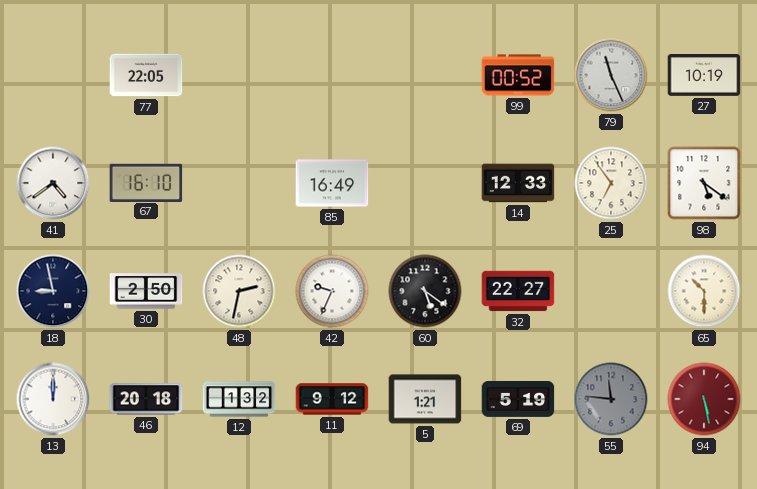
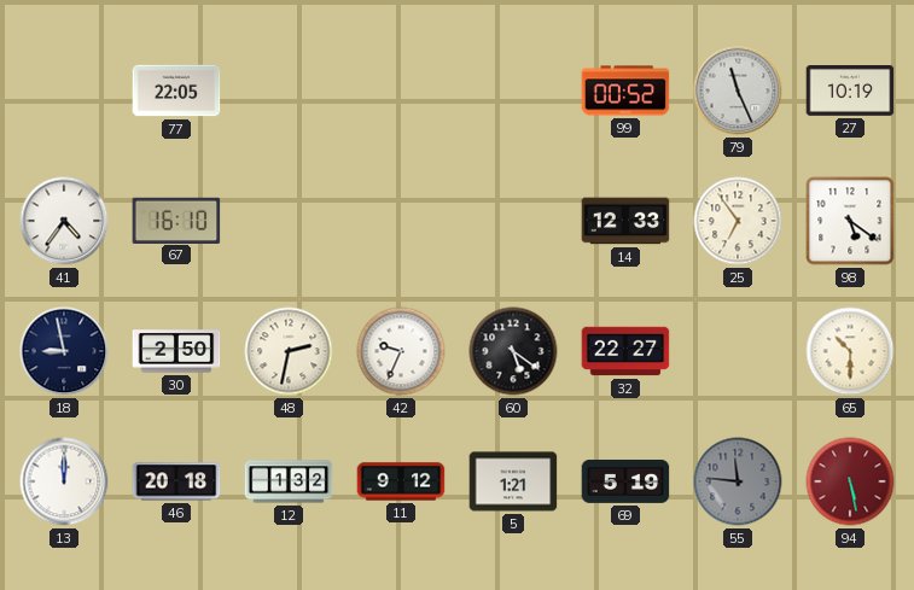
41: 4:39 -> 4:36 (64, 221)
85: 16:49 -> none (332, 183)
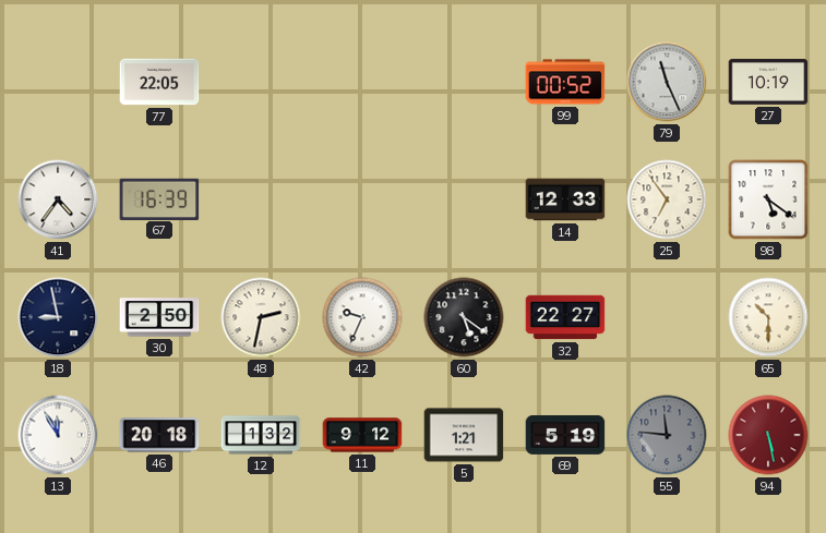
67: 16:10 -> 16:39 (159, 198)
13: 12:00 -> 11:55 (58, 435)
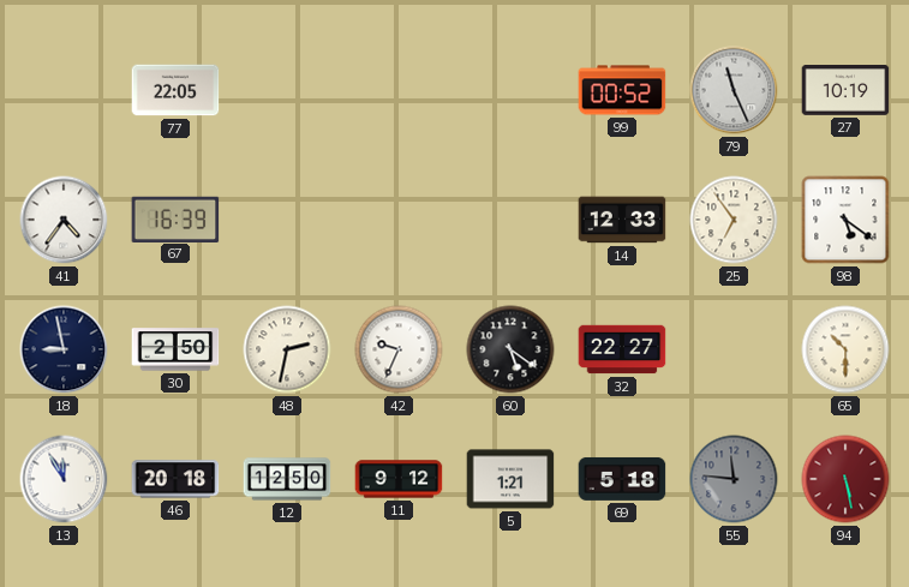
12: 1:32 -> 12:50 (287, 479)
69: 5:19 -> 5:18 (622, 479)
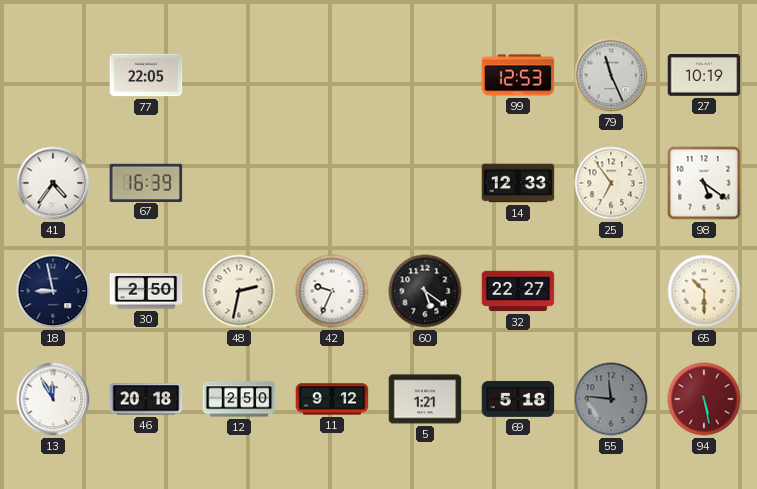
99: 00:52 -> 12:53 (518, 75)
12: 12:50 -> 2:50 (239, 399)
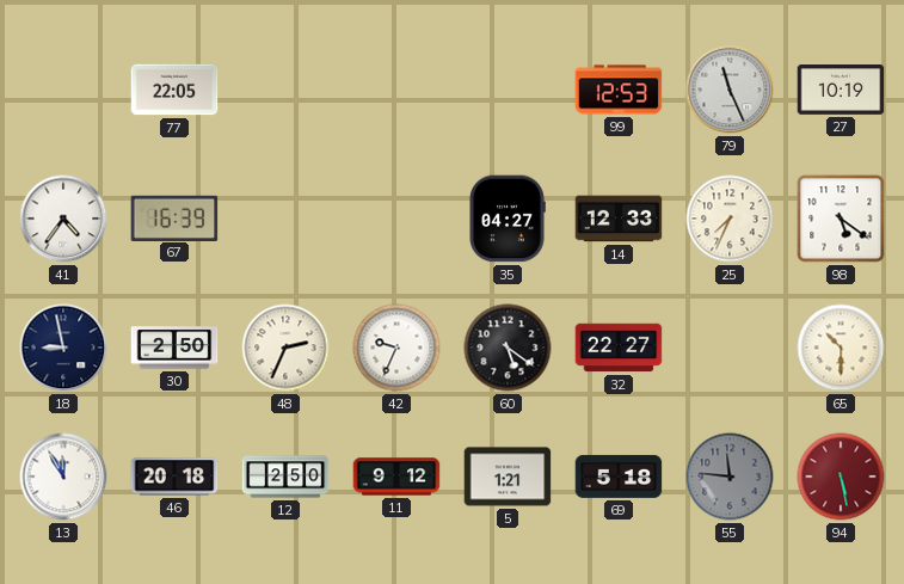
35: none -> 04:27 (508, 219)
25: 6:54 -> 7:34 (730, 219)
48: 2:32 -> 2:34 (285, 348)
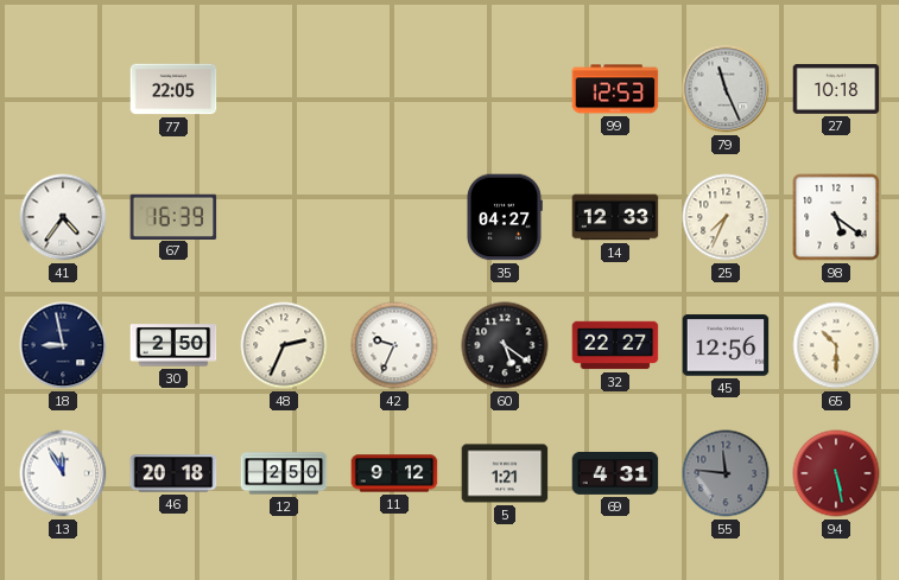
27: 10:19 -> 10:18 (836, 89)
45: none -> 12:56 (726, 345)
69: 5:18 -> 4:31 (615, 473)
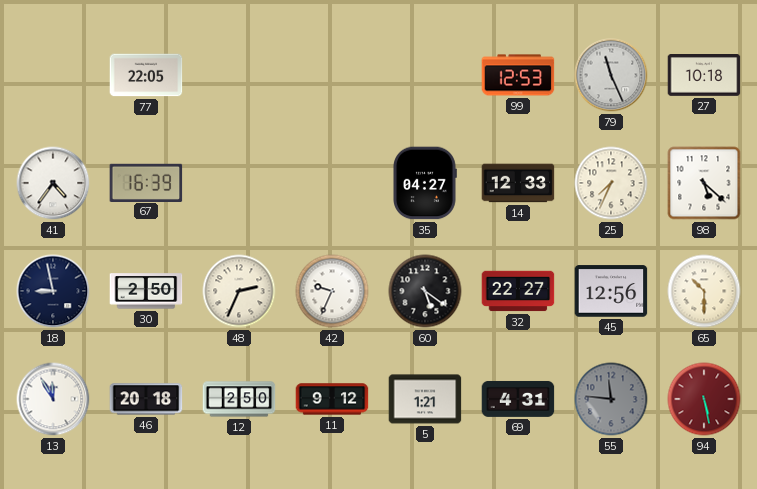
98: 5:21 -> 5:22 (704, 183)
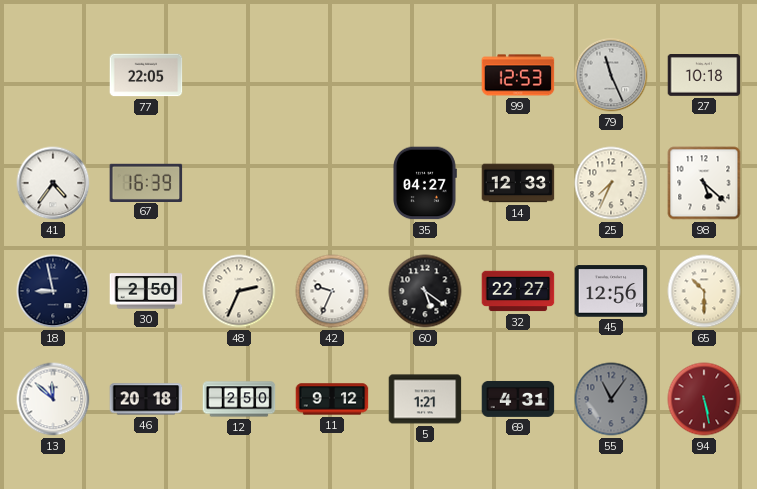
13: 11:55 -> 11:52 (53, 399)
55: 11:46 -> 11:06 (611, 399)
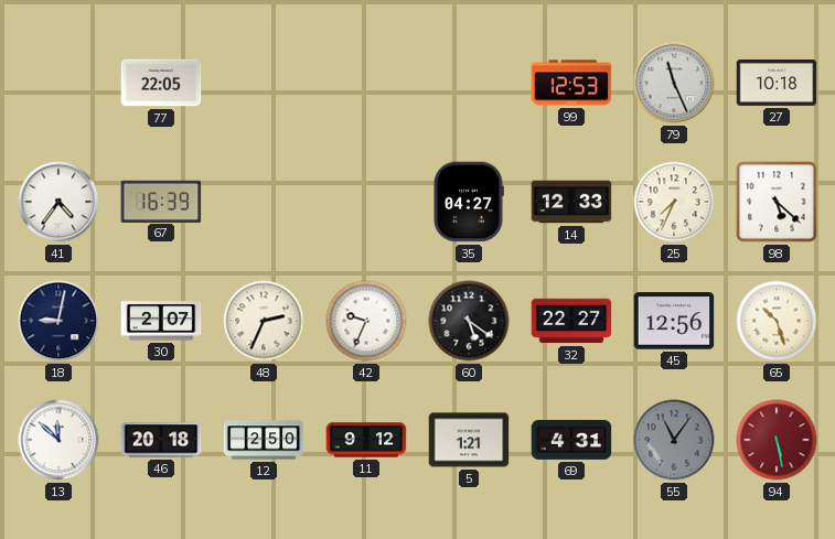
18: 8:58 -> 9:02 (58, 321)
30: 2:50 -> 2:07 (161, 321)
65: 10:30 -> 10:27 (777, 321)
